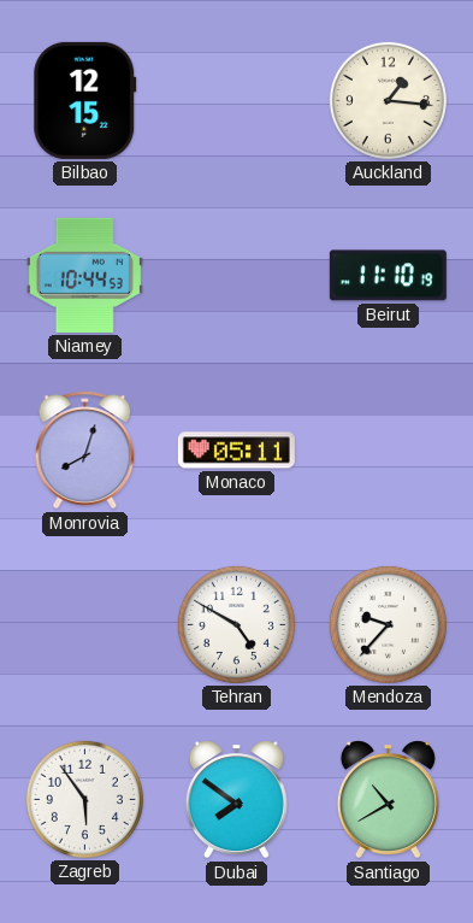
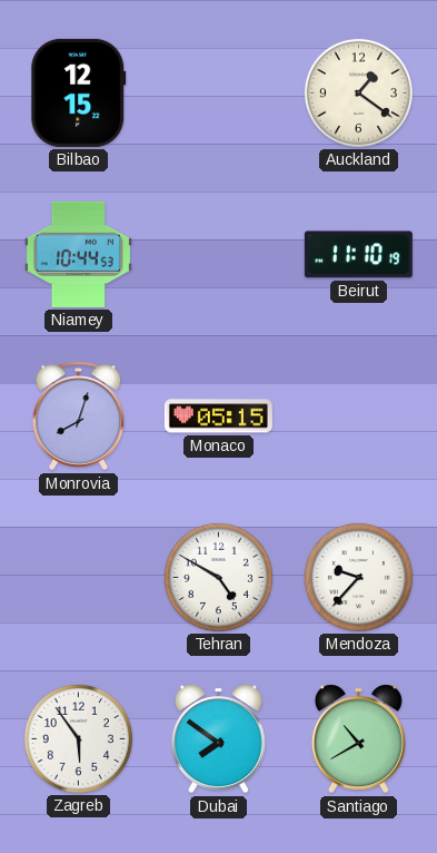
Auckland: 1:16 -> 1:21 (358, 92)
Monaco: 05:11 -> 05:15 (218, 416)
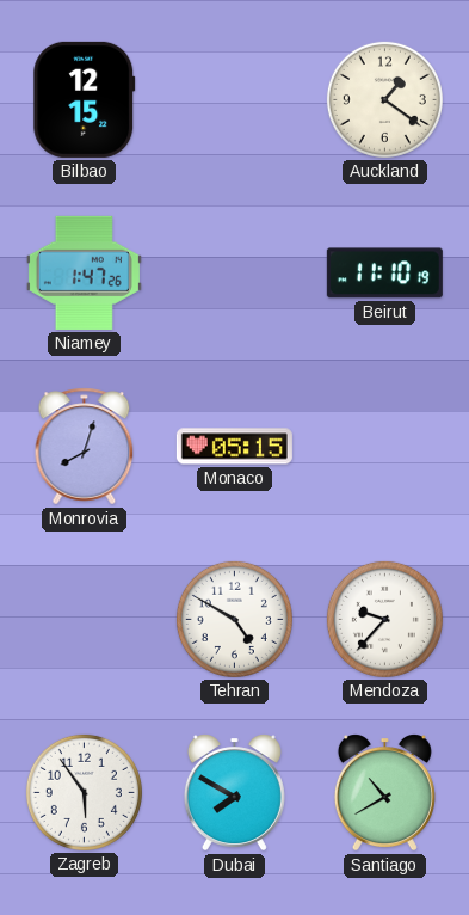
Niamey: 10:44 -> 1:47 (84, 272)
Dubai: 7:51 -> 7:50 (234, 793)
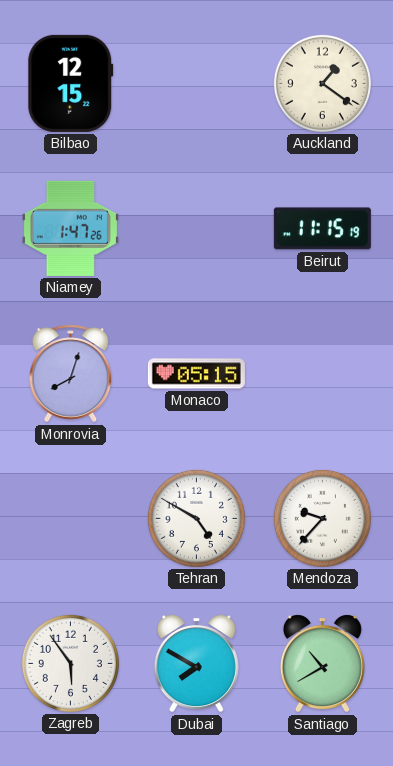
Beirut: 11:10 -> 11:15 (322, 229)
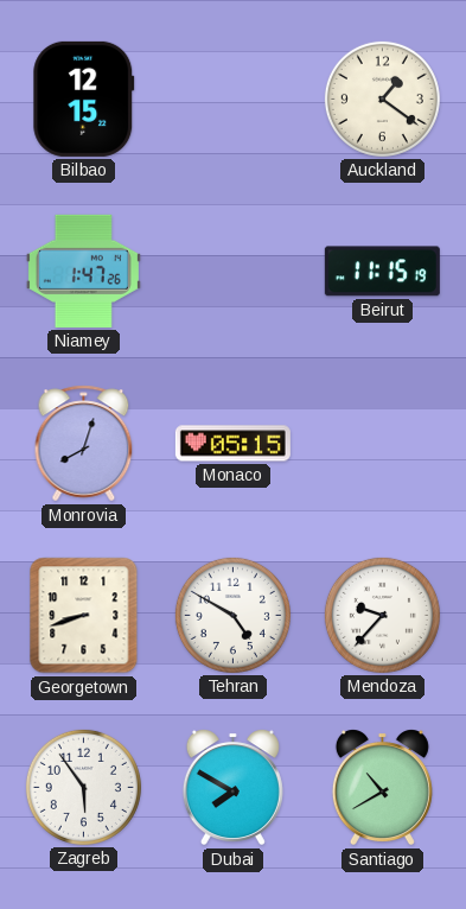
Georgetown: none -> 8:42 (84, 616)
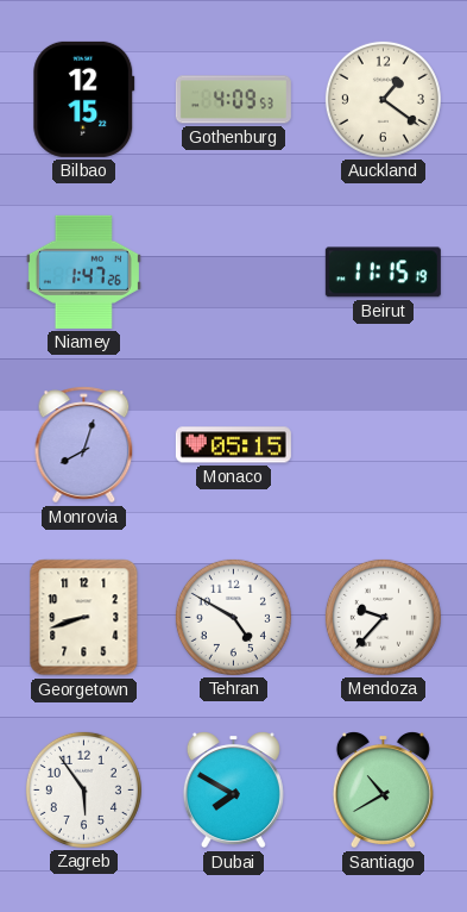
Gothenburg: none -> 4:09 (233, 100)
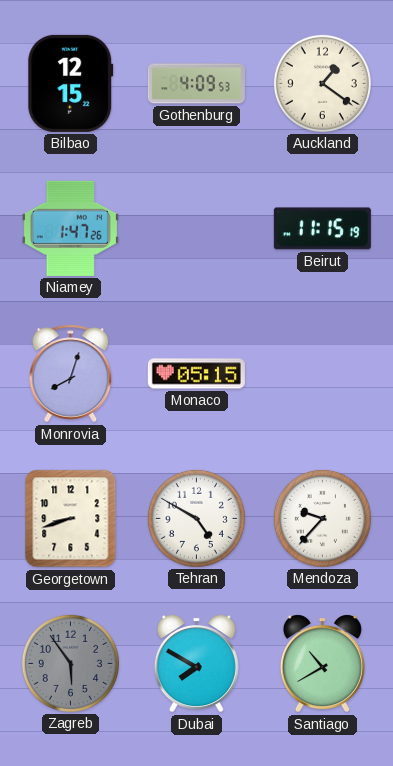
Zagreb dial: white -> grey (70, 663)
